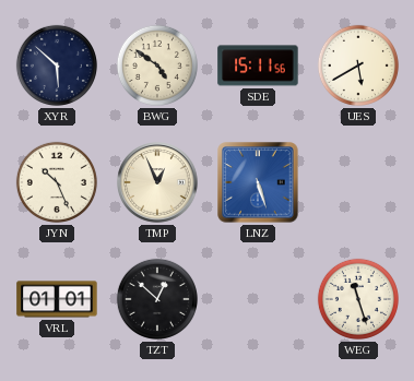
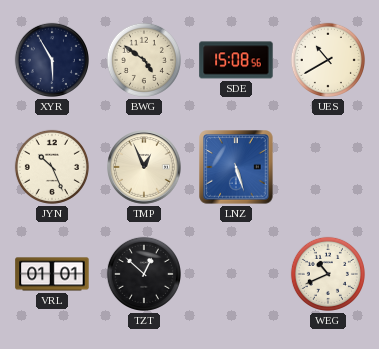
XYR: 5:52 -> 5:55 (52, 60)
SDE: 15:11 -> 15:08 (236, 60)
UES: 5:40 -> 10:40 (328, 60)
WEG: 11:27 -> 10:41 (328, 274)
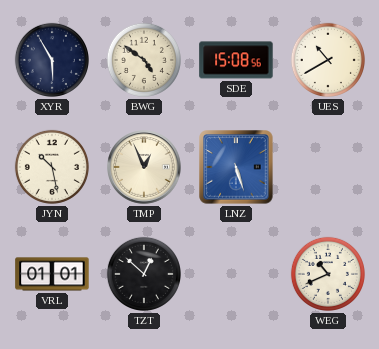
JYN: 10:26 -> 10:28 (52, 167)
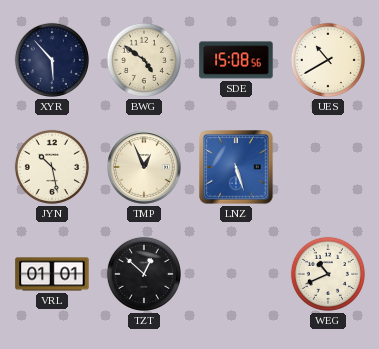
XYR: 5:55 -> 5:53 (52, 60)
